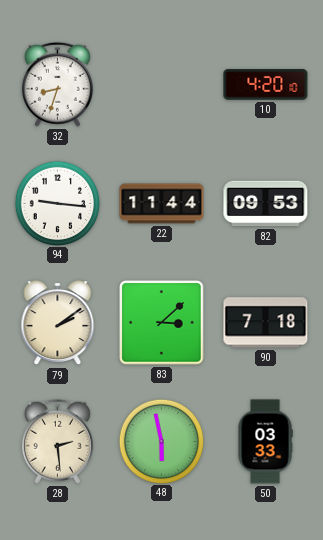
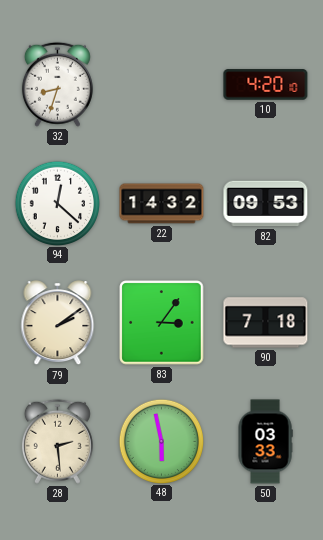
94: 9:16 -> 12:22 (57, 203)
22: 11:44 -> 14:32 (162, 204)
83: 3:08 -> 3:06 (162, 323)
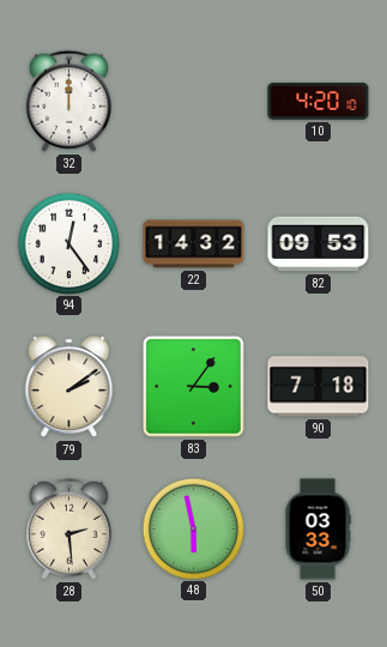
32: 8:33 -> 12:00 (68, 101)
94: 12:22 -> 12:24 (68, 243)
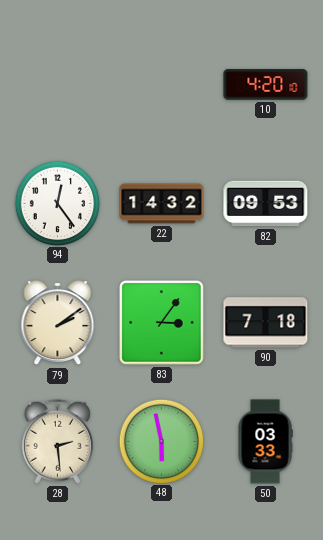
32: 12:00 -> none (68, 101)
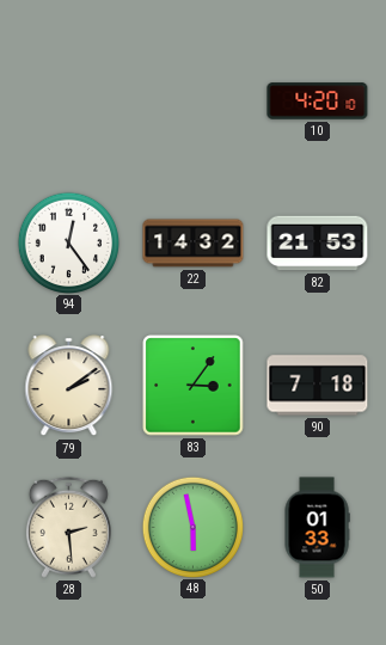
82: 09:53 -> 21:53 (318, 244)
50: 03:33 -> 01:33 (317, 528)
